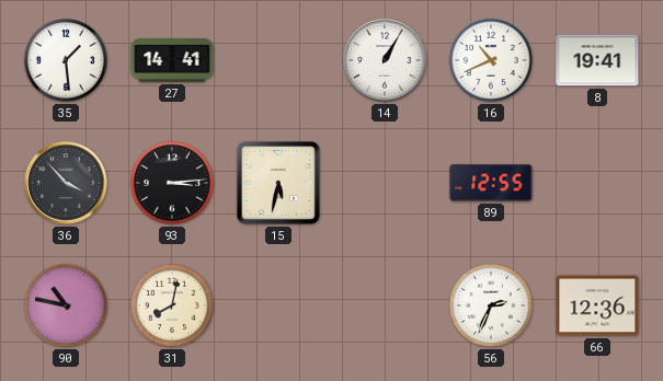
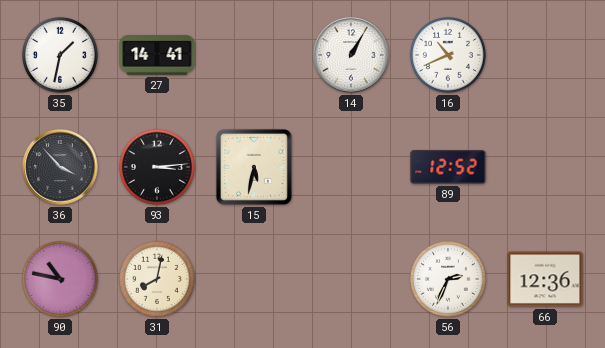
35: 1:29 -> 1:32 (60, 55)
8: 19:41 -> none (597, 60)
89: 12:55 -> 12:52 (448, 167)
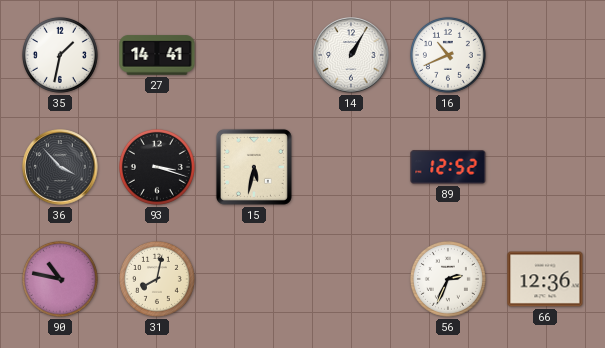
93: 3:14 -> 3:18 (157, 167)
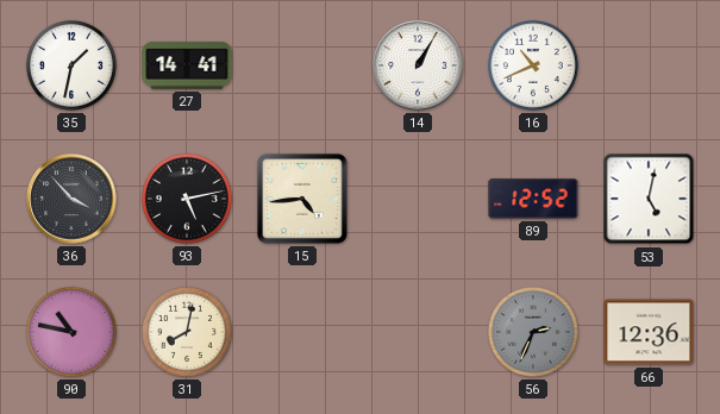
93: 3:18 -> 5:13 (187, 199)
15: 5:32 -> 4:44 (302, 199)
53: none -> 5:02 (649, 199)
56 dial: white -> grey (533, 332)
